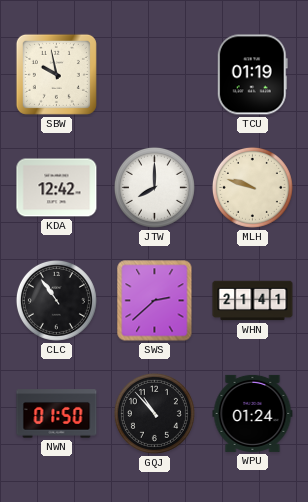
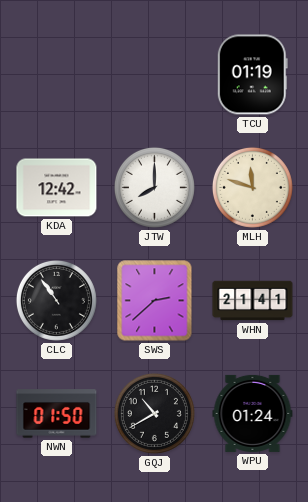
SBW: 9:58 -> none (56, 74)
MLH: 9:48 -> 11:48 (252, 187)
GQJ: 10:53 -> 10:40 (154, 413)
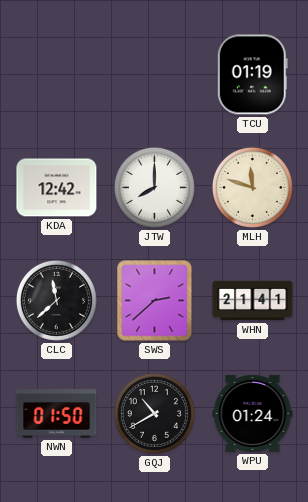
CLC: 10:54 -> 11:38 (56, 300)
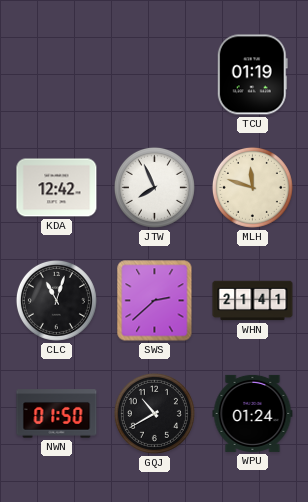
JTW: 8:00 -> 7:56 (154, 187)
CLC: 11:38 -> 11:03 (56, 300)
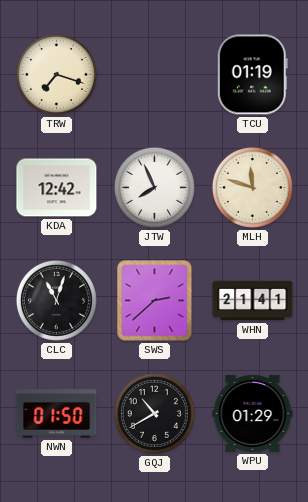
TRW: none -> 7:18 (56, 74)
WPU: 01:24 -> 01:29 (253, 413)
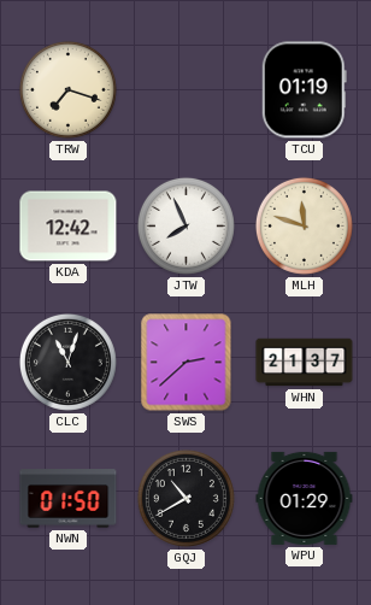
WHN: 21:41 -> 21:37 (305, 363)
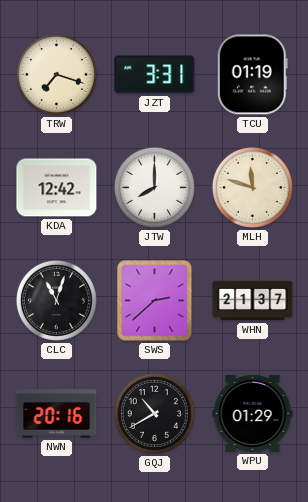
JZT: none -> 3:31 (155, 75)
JTW: 7:56 -> 8:00 (154, 187)
NWN: 01:50 -> 20:16 (57, 414)
